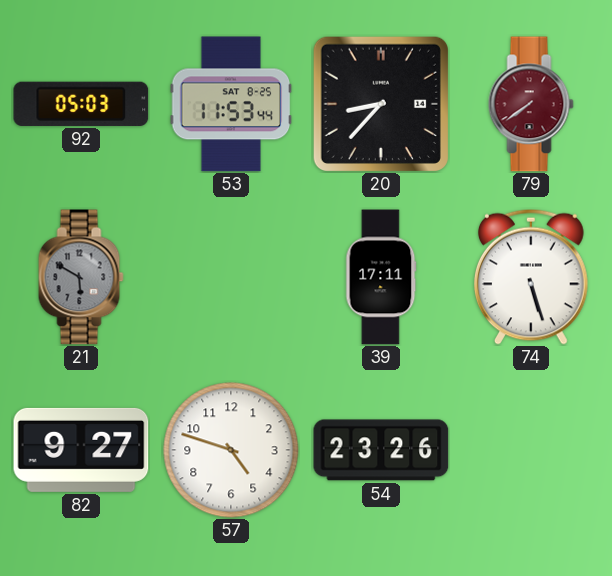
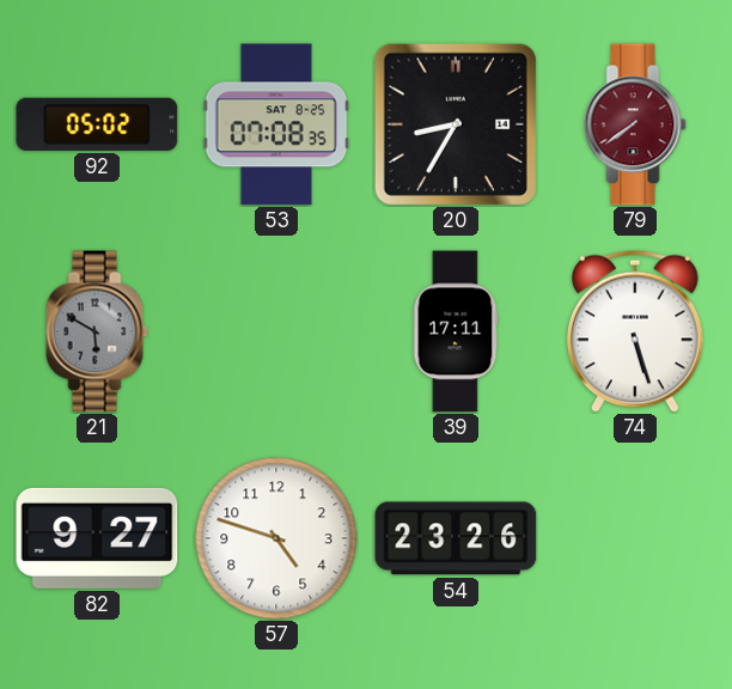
92: 05:03 -> 05:02 (97, 124)
53: 11:53 -> 07:08 (276, 124)
20: 8:37 -> 8:35 (456, 124)
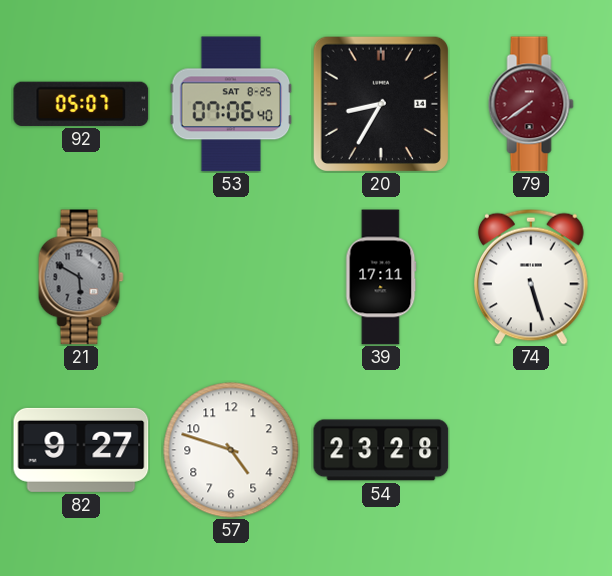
92: 05:02 -> 05:07 (81, 104)
53: 07:08 -> 07:06 (231, 104)
54: 23:26 -> 23:28 (381, 450)
